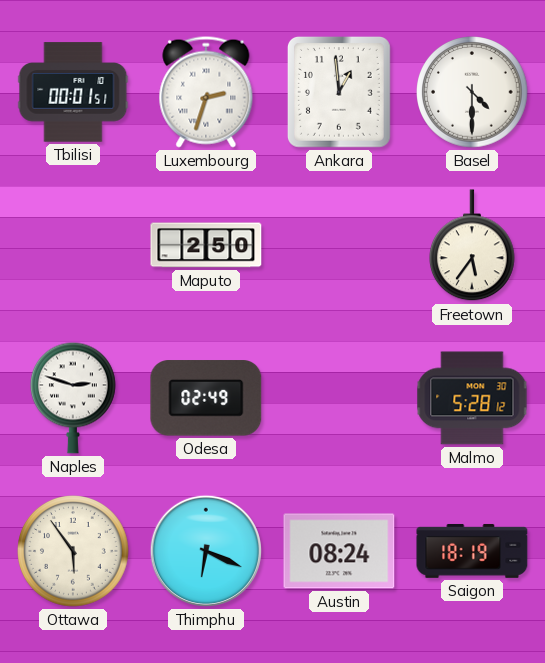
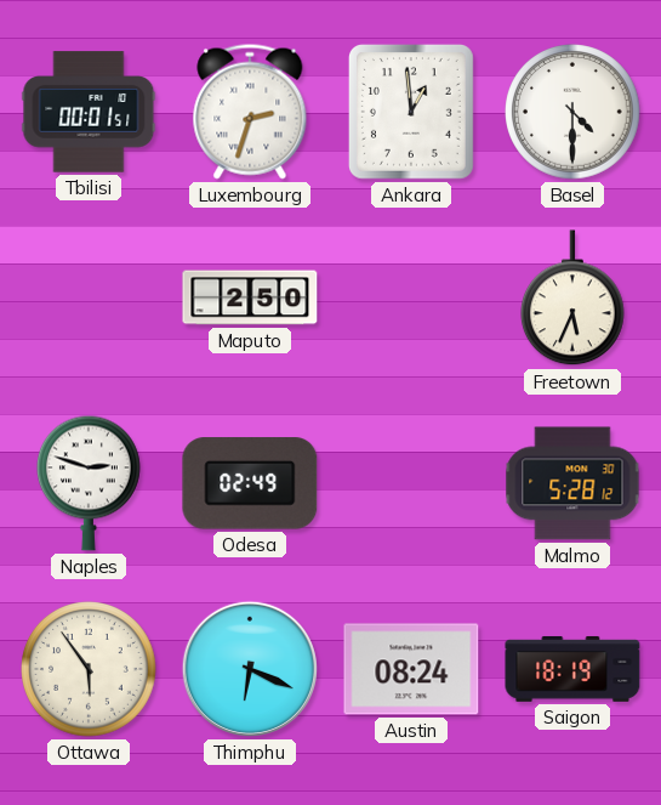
Freetown: 5:36 -> 5:34 (574, 299)
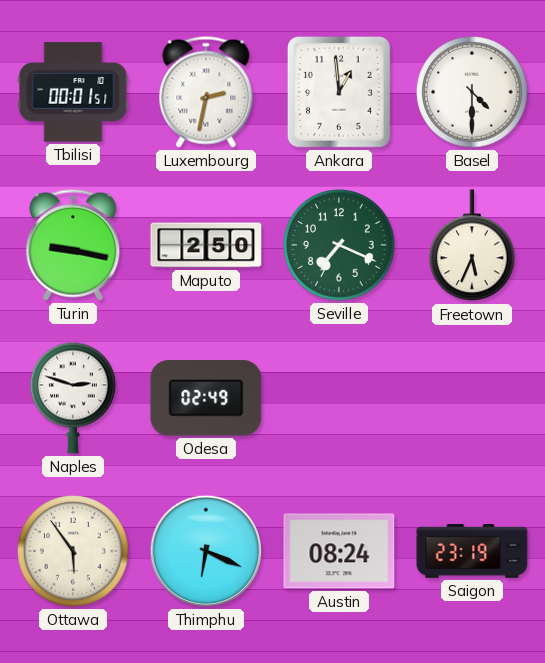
Luxembourg: 2:33 -> 2:32 (206, 92)
Turin: none -> 9:17 (73, 245)
Seville: none -> 7:19 (339, 245)
Malmo: 5:28 -> none (572, 483)
Saigon: 18:19 -> 23:19 (472, 551)
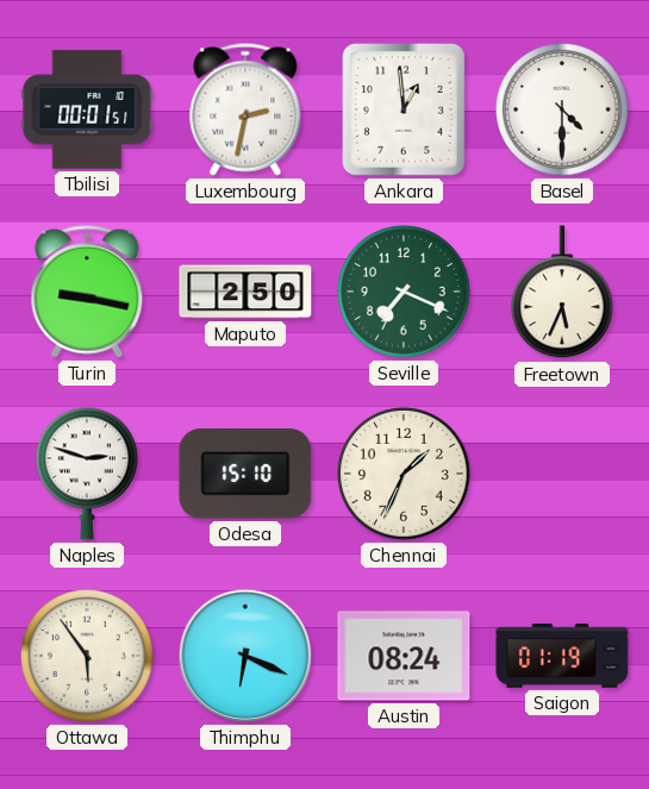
Odesa: 02:49 -> 15:10 (245, 474)
Chennai: none -> 1:34 (404, 474)
Saigon: 23:19 -> 01:19 (562, 656)
